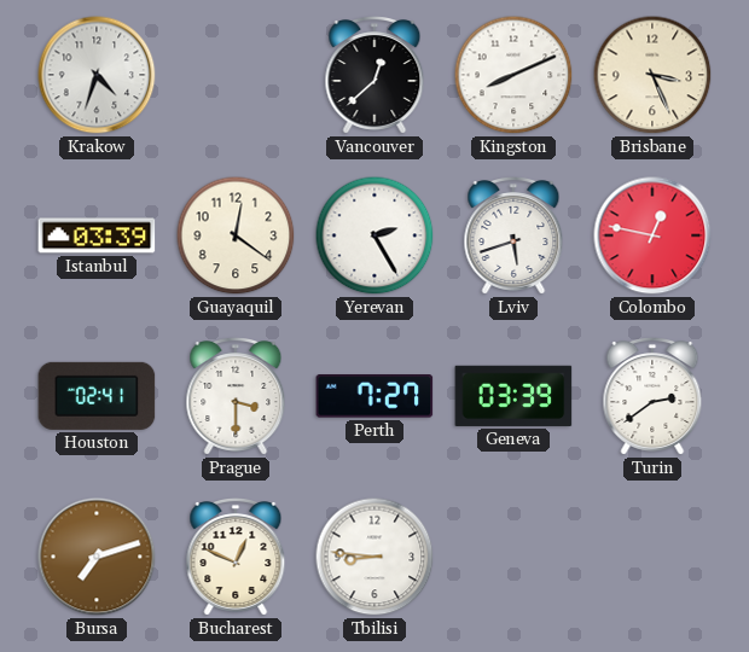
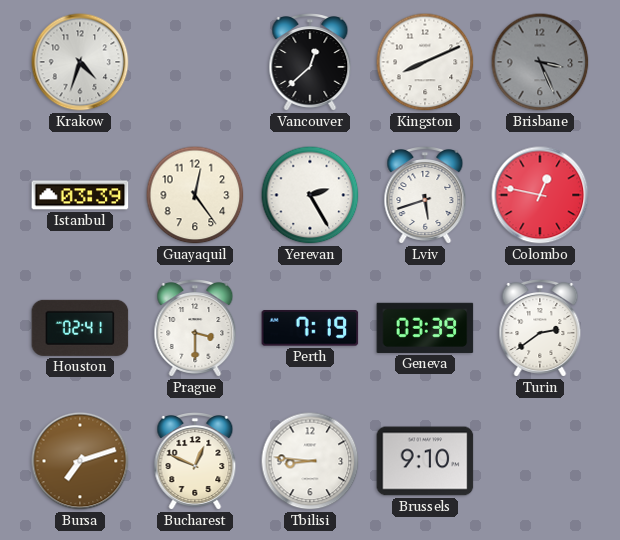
Brisbane dial: cream -> grey (540, 62)
Guayaquil: 12:21 -> 12:24 (195, 195)
Perth: 7:27 -> 7:19 (310, 329)
Brussels: none -> 9:10 (425, 461)
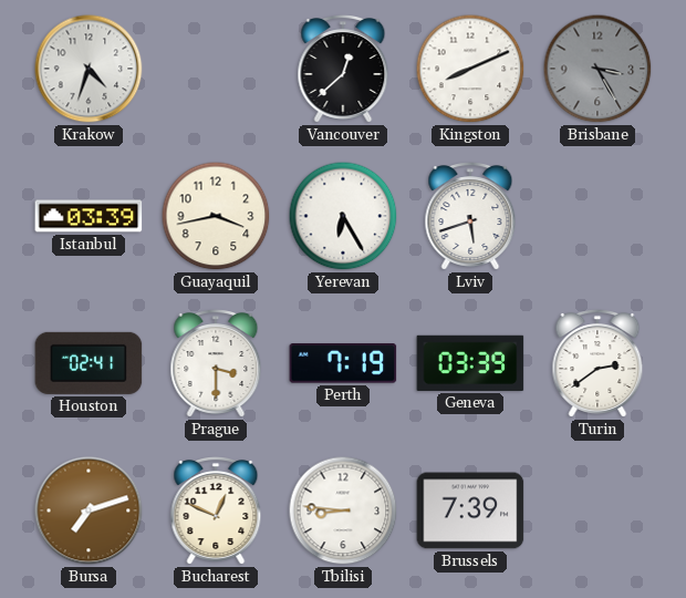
Brisbane: 3:26 -> 3:25 (597, 69)
Guayaquil: 12:24 -> 3:43 (216, 216)
Yerevan: 2:25 -> 6:25 (343, 216)
Colombo: 12:47 -> none (540, 195)
Brussels: 9:10 -> 7:39 (470, 511)
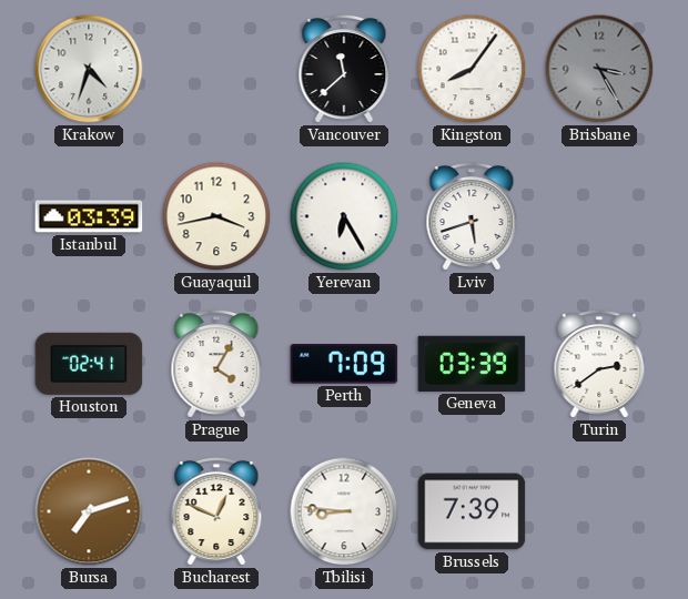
Vancouver: 12:38 -> 11:38 (344, 69)
Kingston: 8:11 -> 8:06 (472, 69)
Prague: 3:30 -> 4:05 (216, 364)
Perth: 7:19 -> 7:09 (344, 365)
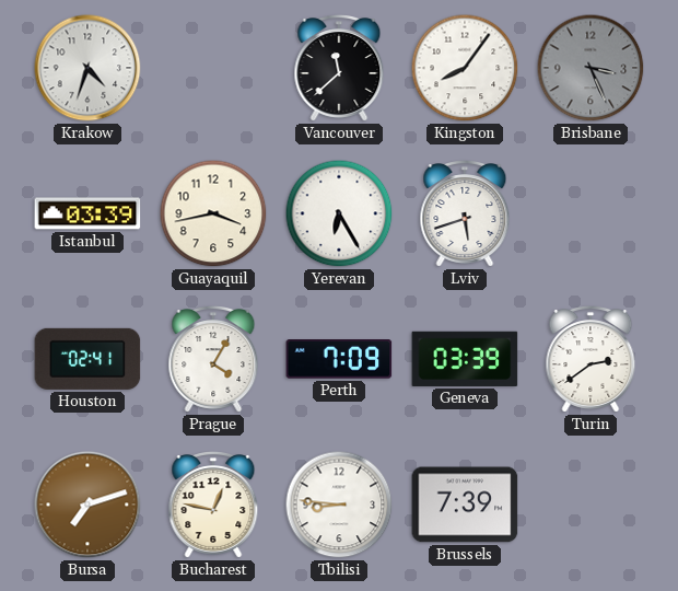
Brisbane: 3:25 -> 3:26 (591, 68)
Bucharest: 12:49 -> 12:47 (213, 505)
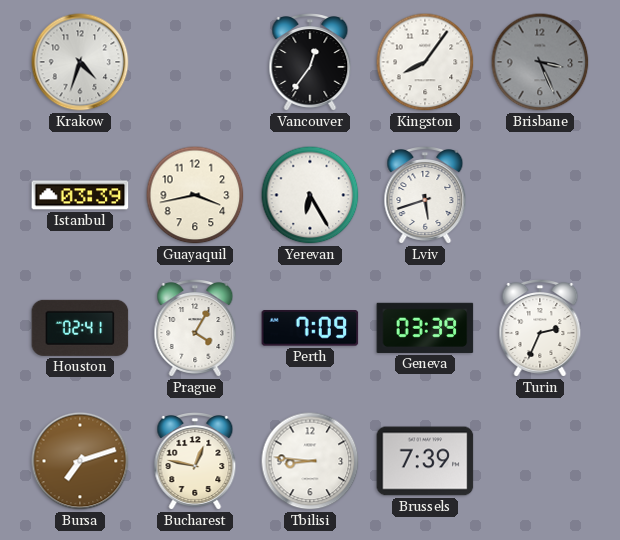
Vancouver: 11:38 -> 12:36 (310, 62)
Turin: 2:39 -> 2:34 (540, 328)
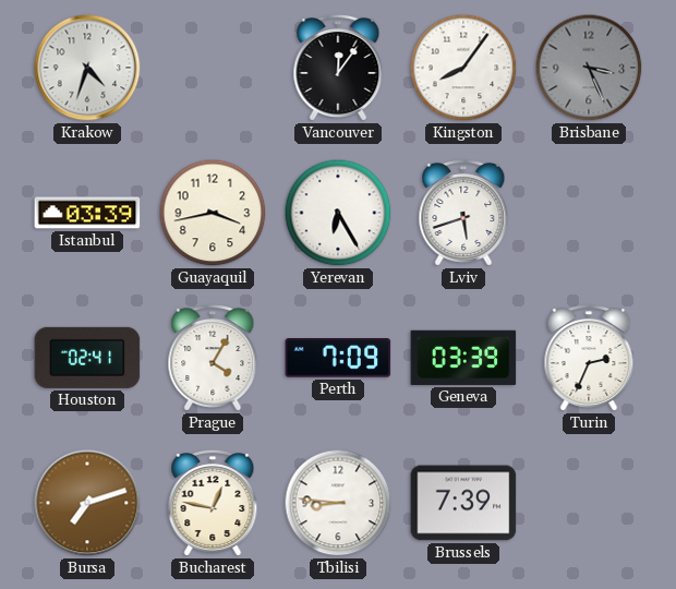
Vancouver: 12:36 -> 12:06 (338, 68)
